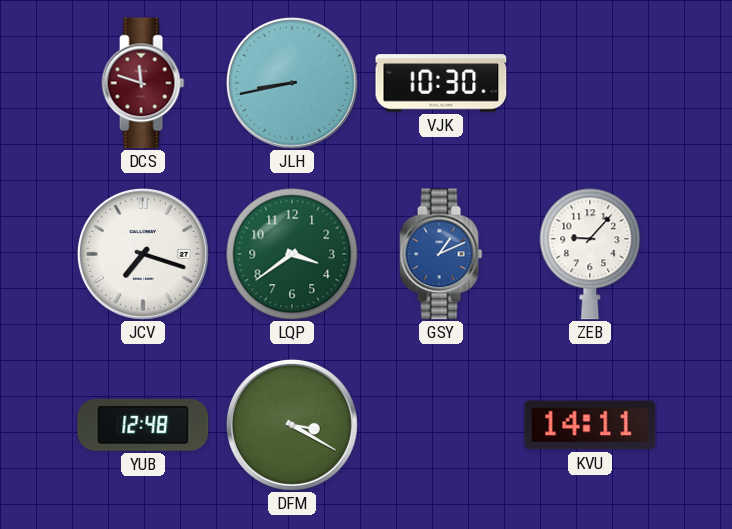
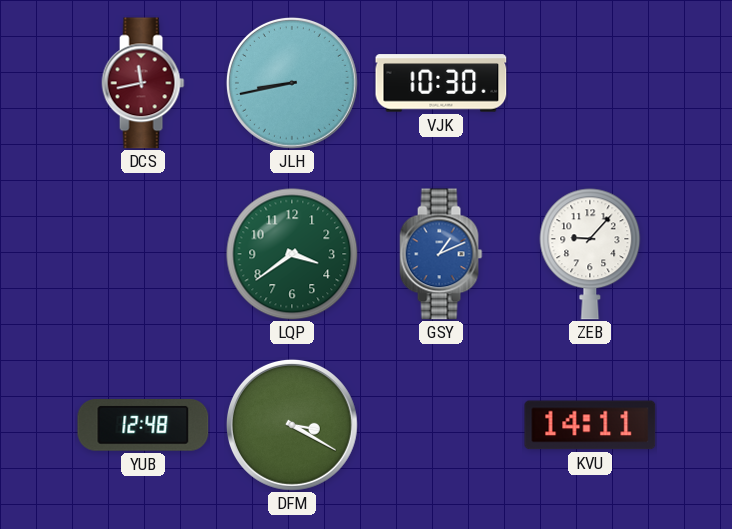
DCS: 11:48 -> 11:43 (143, 83)
JCV: 7:18 -> none (143, 254)
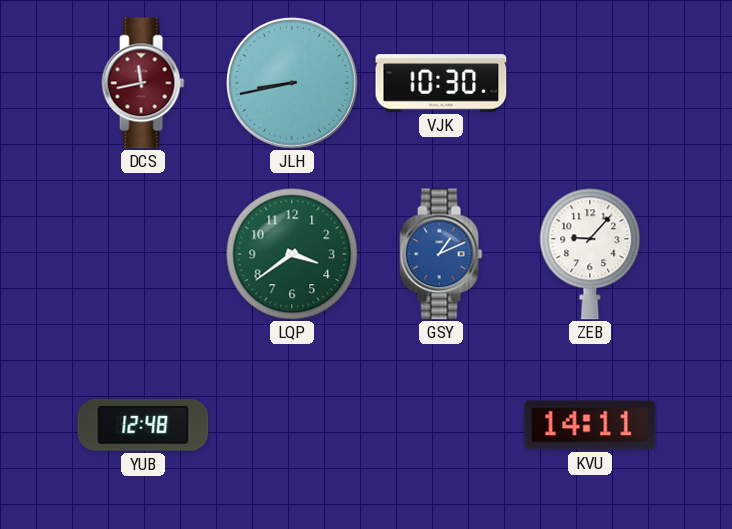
DFM: 3:20 -> none (292, 425)
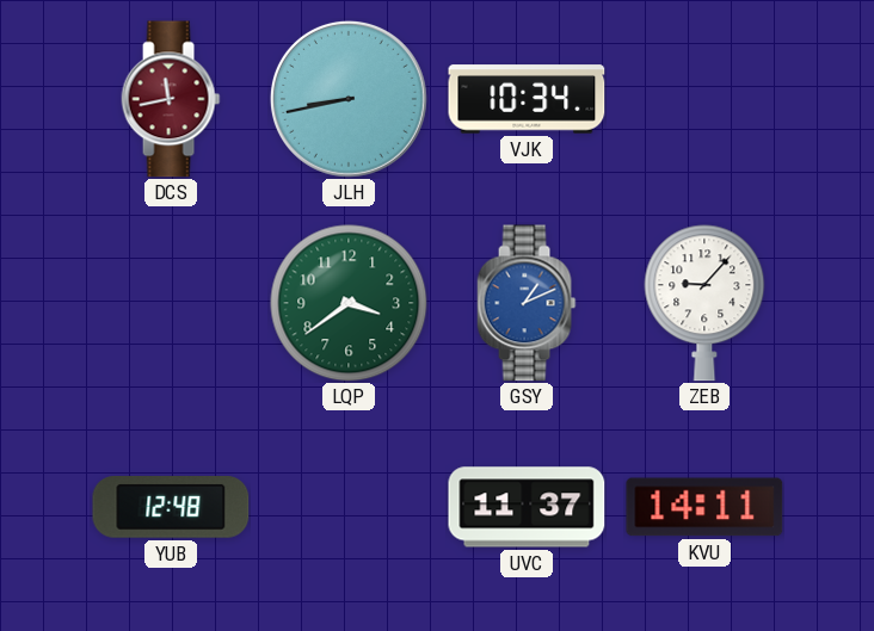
VJK: 10:30 -> 10:34 (527, 99)
UVC: none -> 11:37 (527, 507)
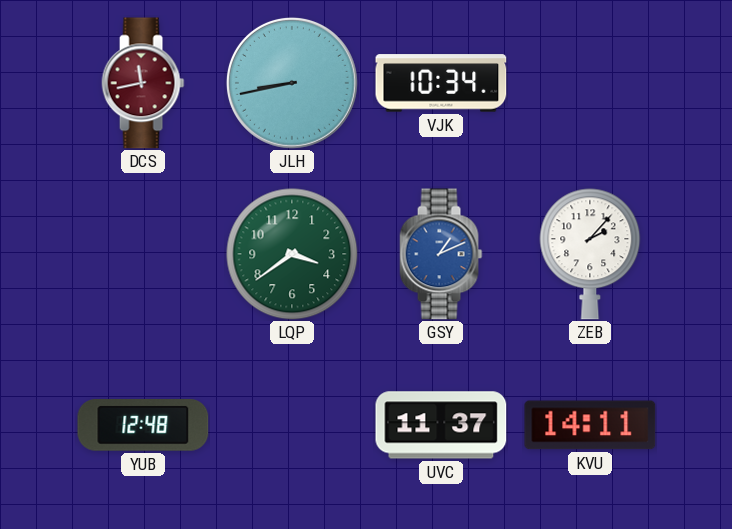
ZEB: 9:07 -> 2:07 (590, 254)
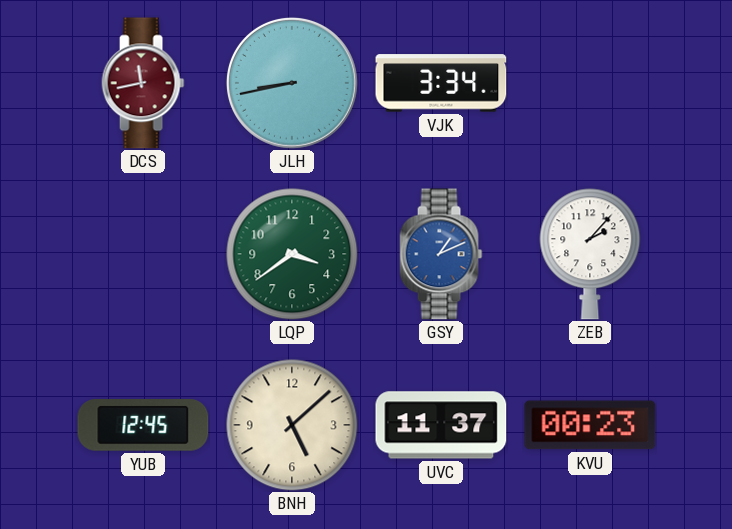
VJK: 10:34 -> 3:34 (441, 83)
YUB: 12:48 -> 12:45 (143, 426)
BNH: none -> 5:08 (292, 425)
KVU: 14:11 -> 00:23 (590, 425)
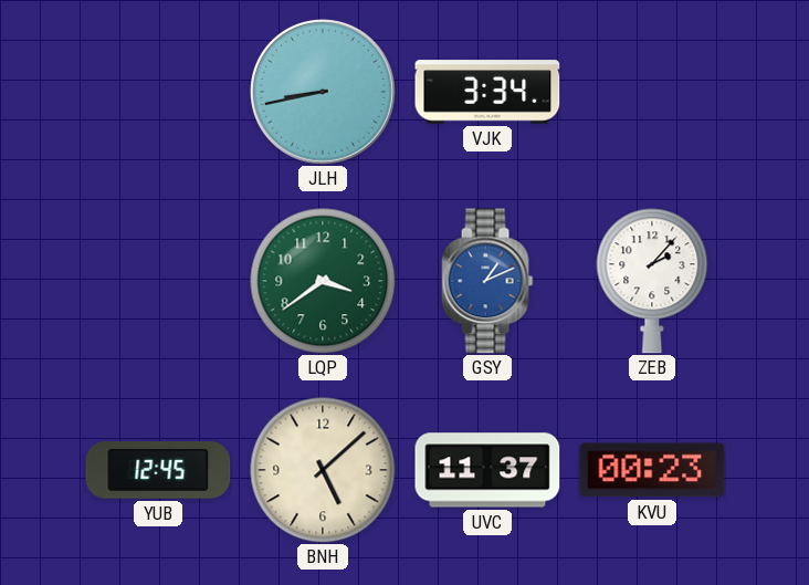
DCS: 11:43 -> none (143, 83)
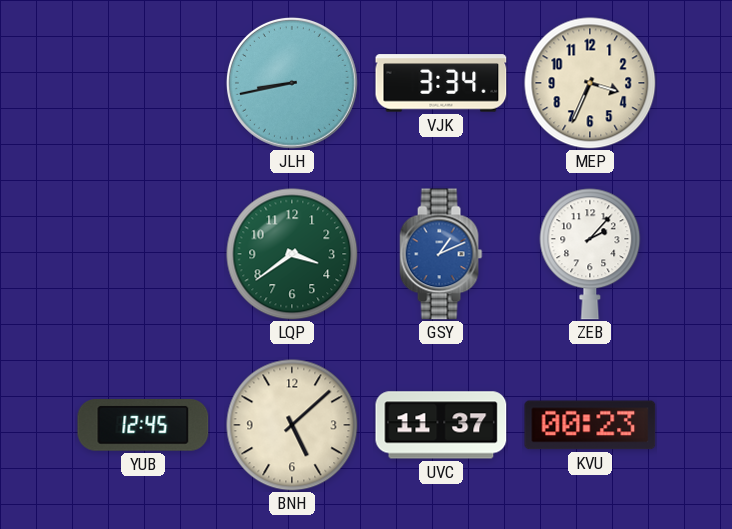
MEP: none -> 3:34 (590, 83)
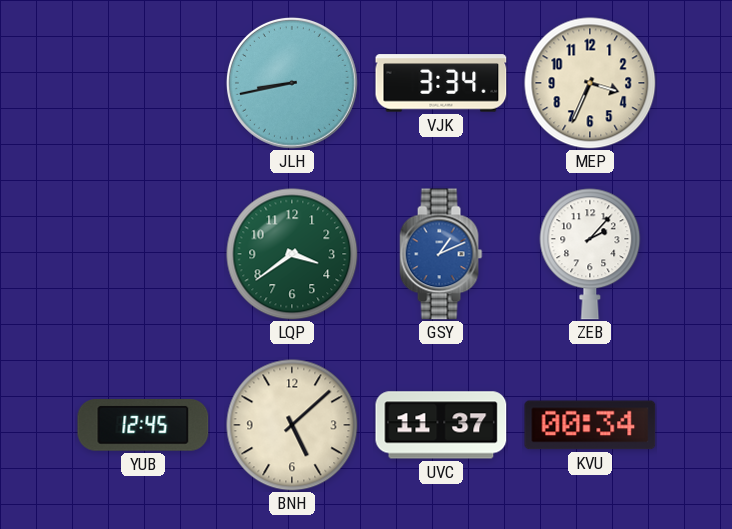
KVU: 00:23 -> 00:34 (590, 425)
